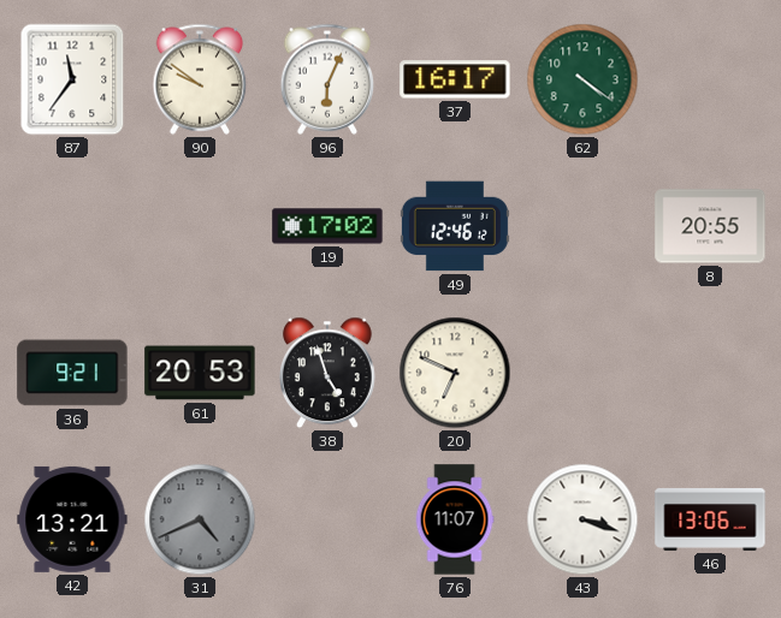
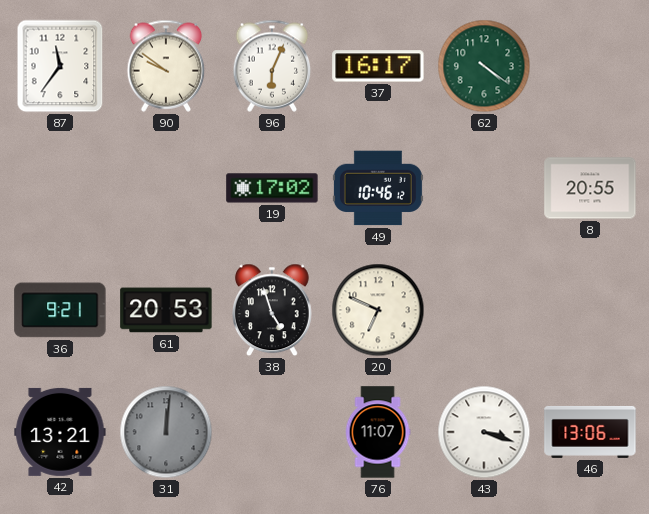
49: 12:46 -> 10:46 (378, 188)
31: 4:41 -> 12:01 (166, 432)
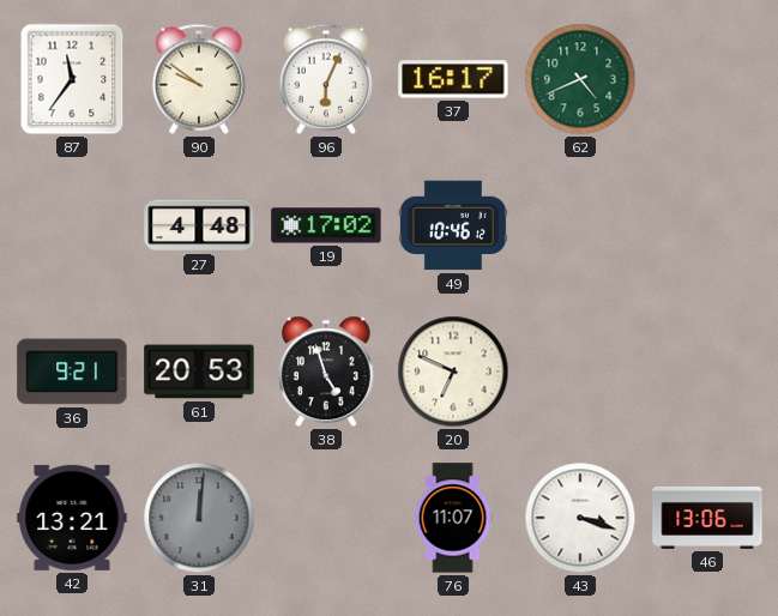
62: 4:21 -> 4:41 (580, 79)
27: none -> 4:48 (199, 225)
8: 20:55 -> none (590, 188)
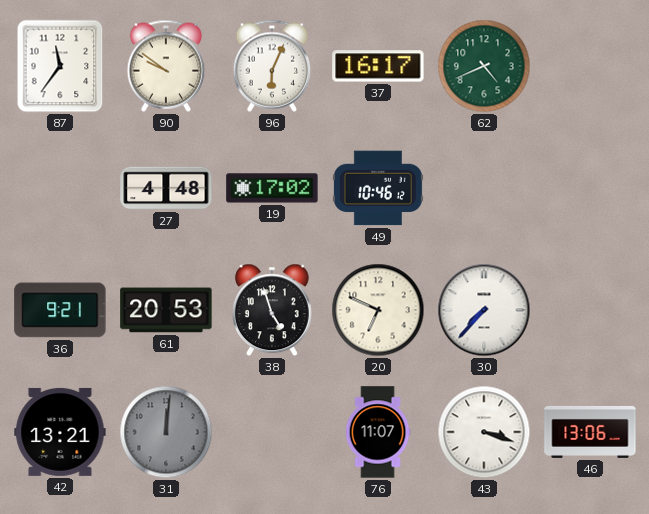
30: none -> 7:37 (484, 310)
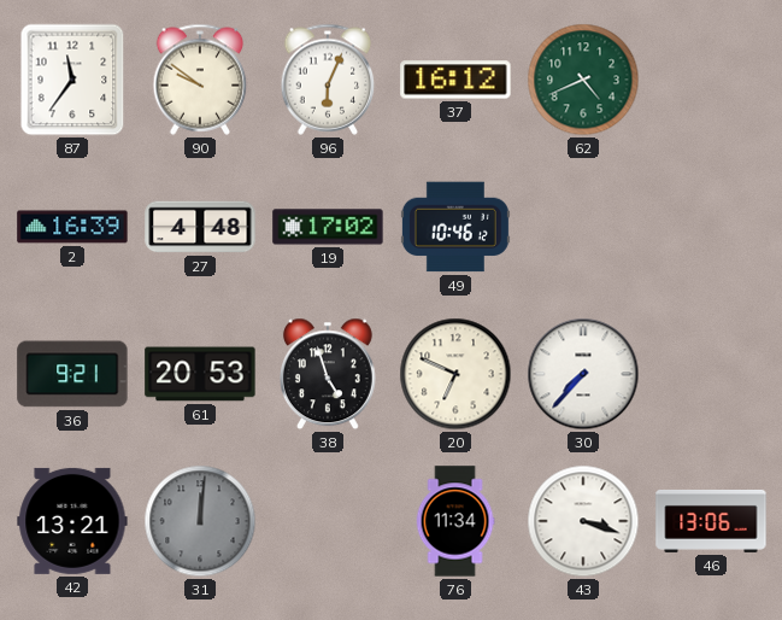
37: 16:17 -> 16:12 (455, 80)
2: none -> 16:39 (72, 227)
76: 11:07 -> 11:34 (455, 521)
